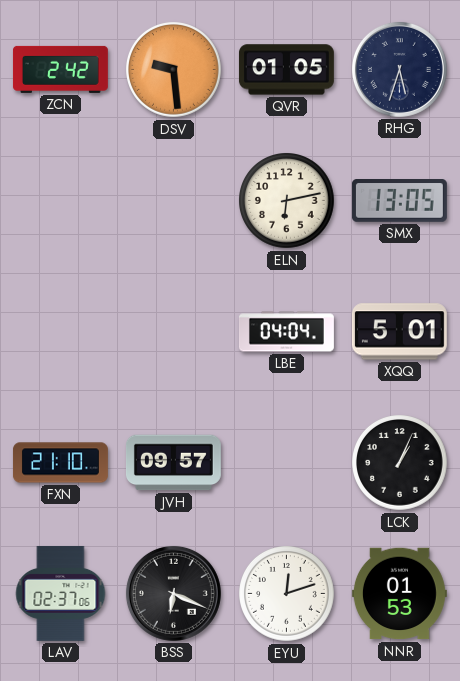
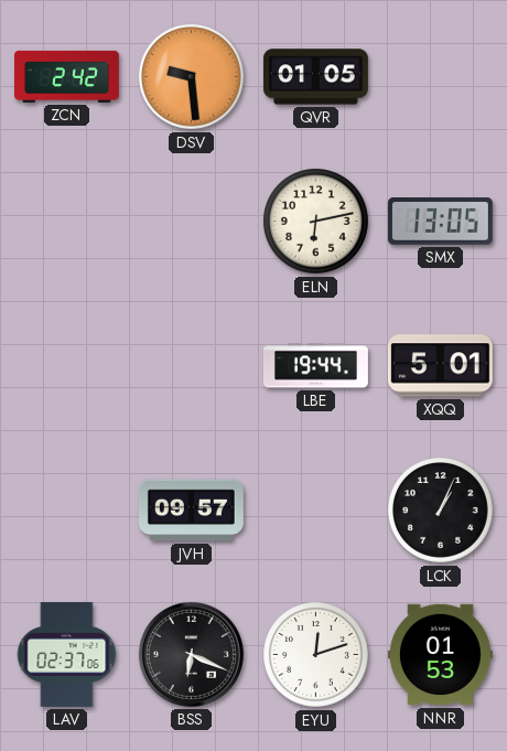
RHG: 5:33 -> none (399, 69)
LBE: 04:04 -> 19:44 (315, 366)
FXN: 21:10 -> none (60, 463)
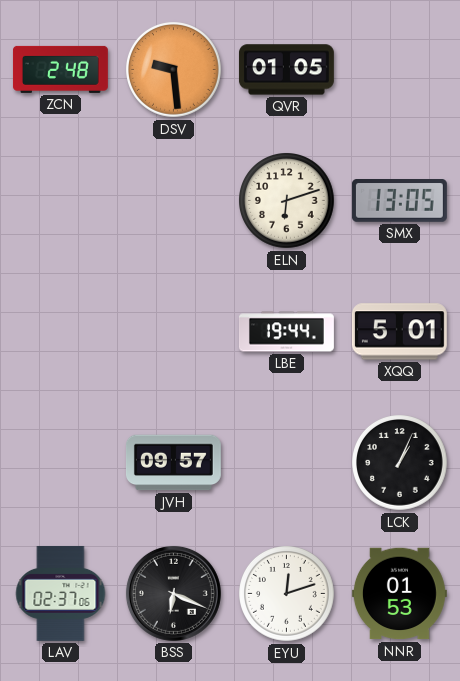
ZCN: 2:42 -> 2:48 (60, 69)
ELN: 6:13 -> 6:12 (287, 201)
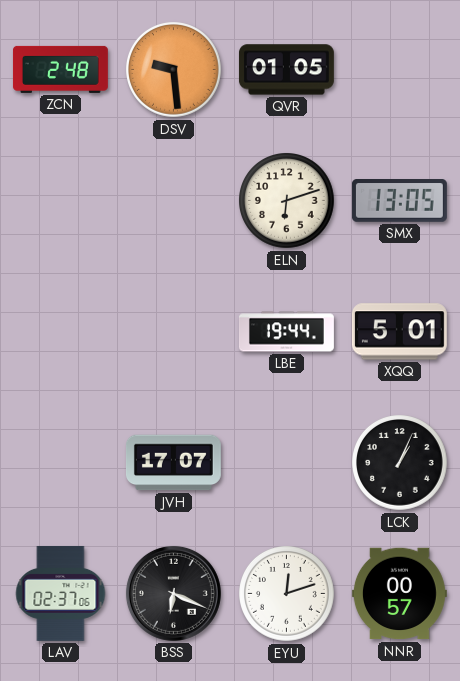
JVH: 09:57 -> 17:07 (173, 463)
NNR: 01:53 -> 00:57 (399, 594)
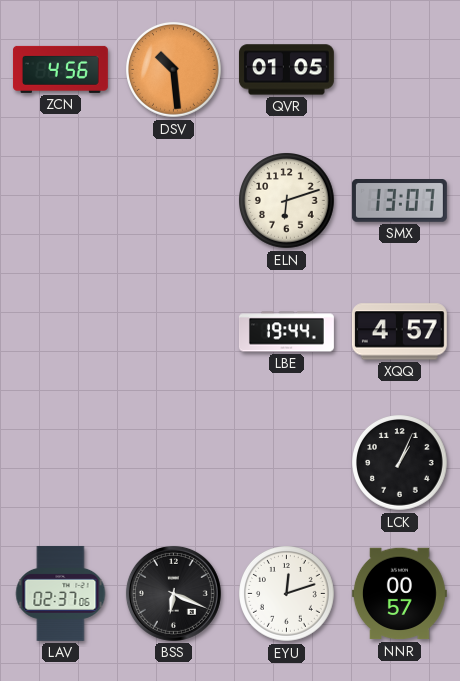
ZCN: 2:48 -> 4:56 (60, 69)
DSV: 9:29 -> 10:29 (174, 70)
SMX: 13:05 -> 13:07 (399, 201)
XQQ: 5:01 -> 4:57 (399, 332)
JVH: 17:07 -> none (173, 463)
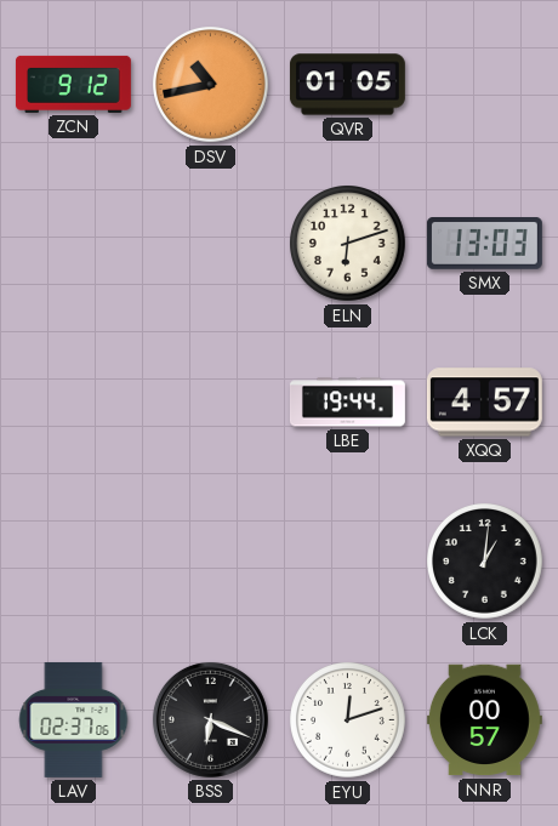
ZCN: 4:56 -> 9:12 (73, 84)
DSV: 10:29 -> 10:43 (211, 85)
SMX: 13:07 -> 13:03 (484, 244)
LCK: 1:04 -> 1:01 (485, 562)
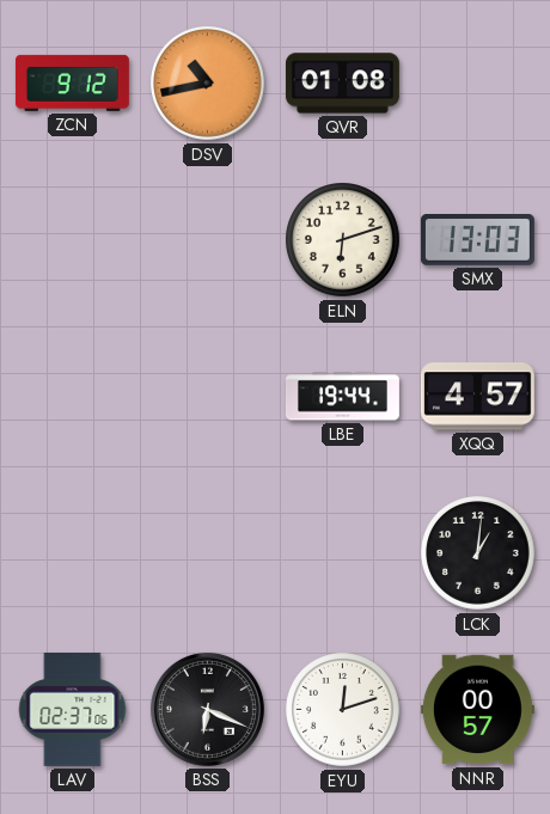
QVR: 01:05 -> 01:08 (342, 84)
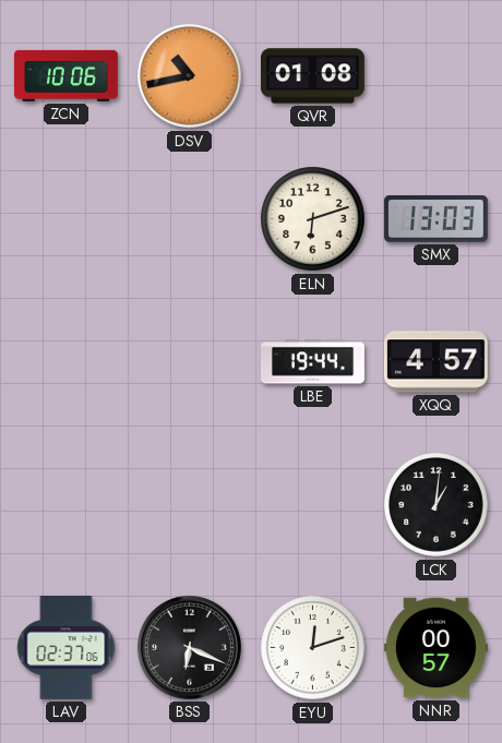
ZCN: 9:12 -> 10:06 (65, 75)
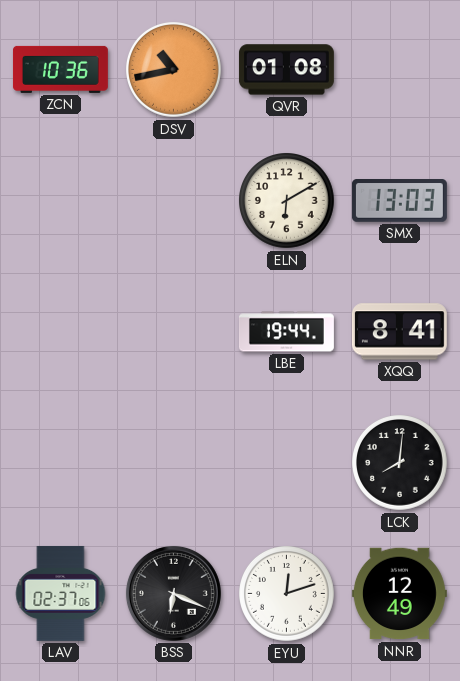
ZCN: 10:06 -> 10:36 (60, 69)
ELN: 6:12 -> 6:10 (287, 201)
XQQ: 4:57 -> 8:41 (399, 332)
LCK: 1:01 -> 8:01 (400, 463)
NNR: 00:57 -> 12:49 (399, 594)
